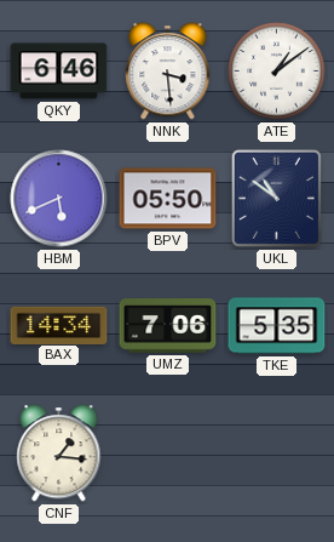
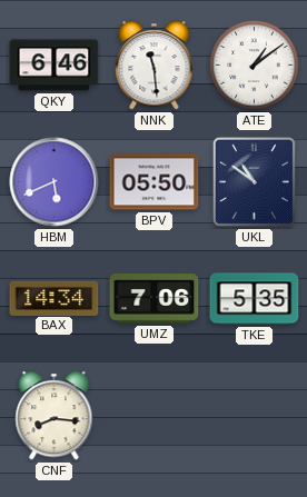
NNK: 3:29 -> 11:29 (155, 66)
CNF: 1:16 -> 8:16 (55, 416)
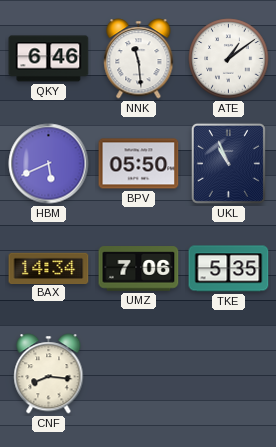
UKL: 10:51 -> 10:56 (228, 163)
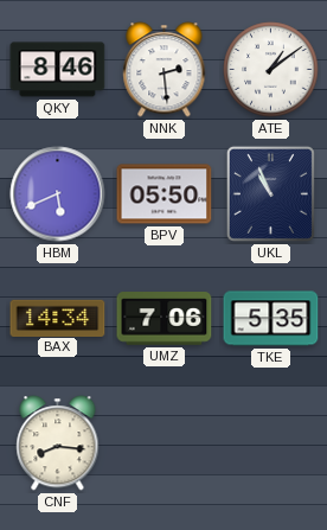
QKY: 6:46 -> 8:46 (58, 70)
NNK: 11:29 -> 2:29 (165, 70)
